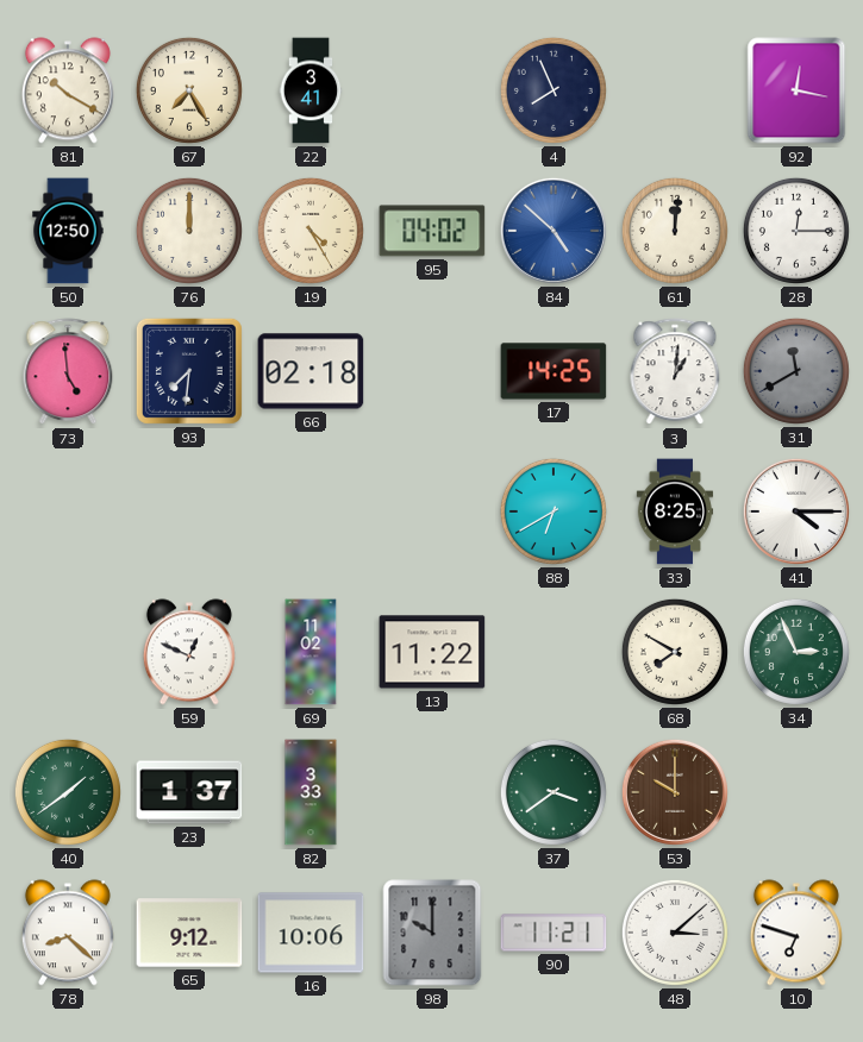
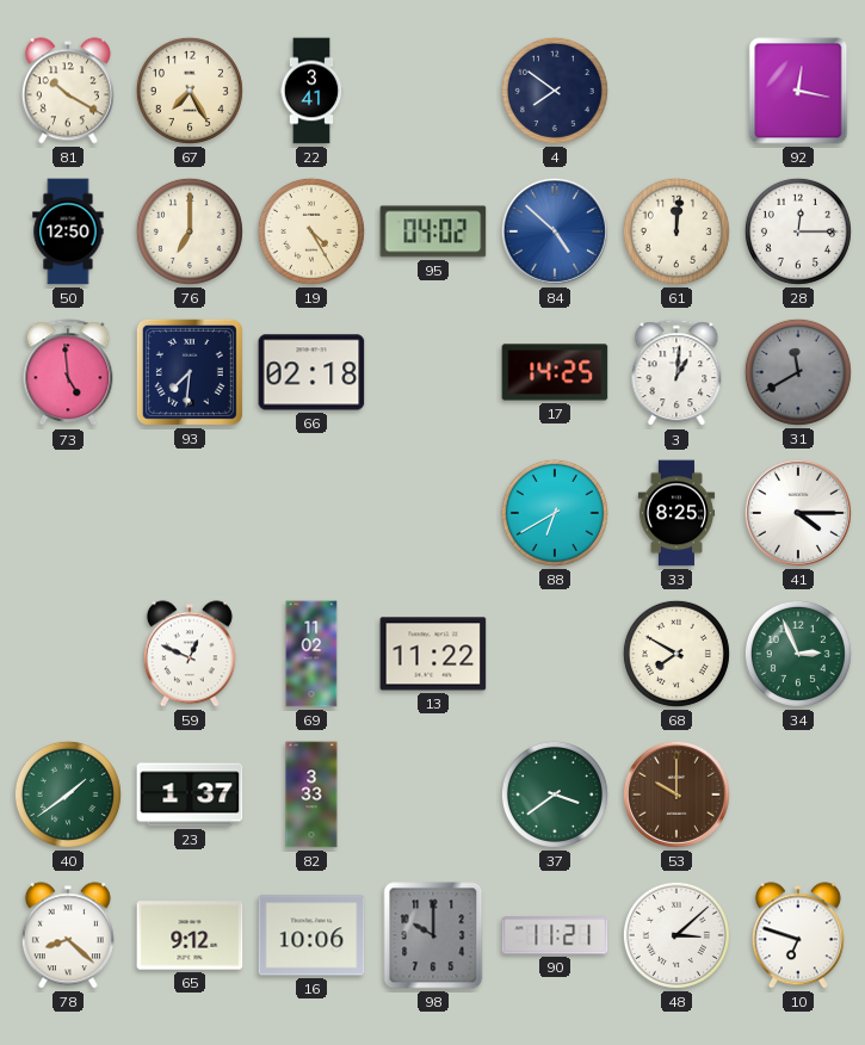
4: 7:56 -> 7:51 (555, 91)
76: 12:00 -> 7:00 (190, 231)
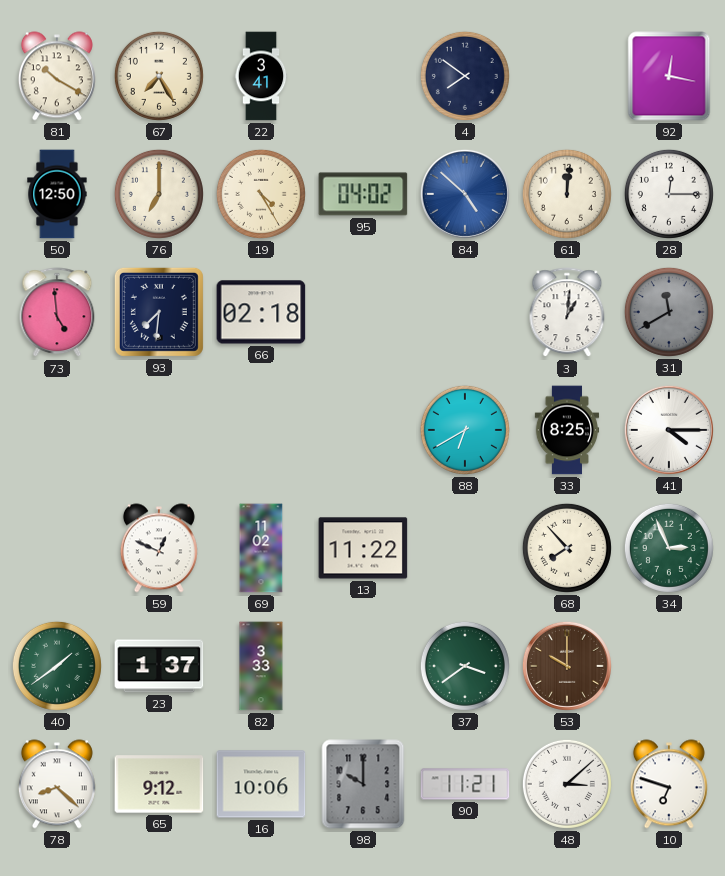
17: 14:25 -> none (555, 372)
68: 7:50 -> 7:53 (567, 548)
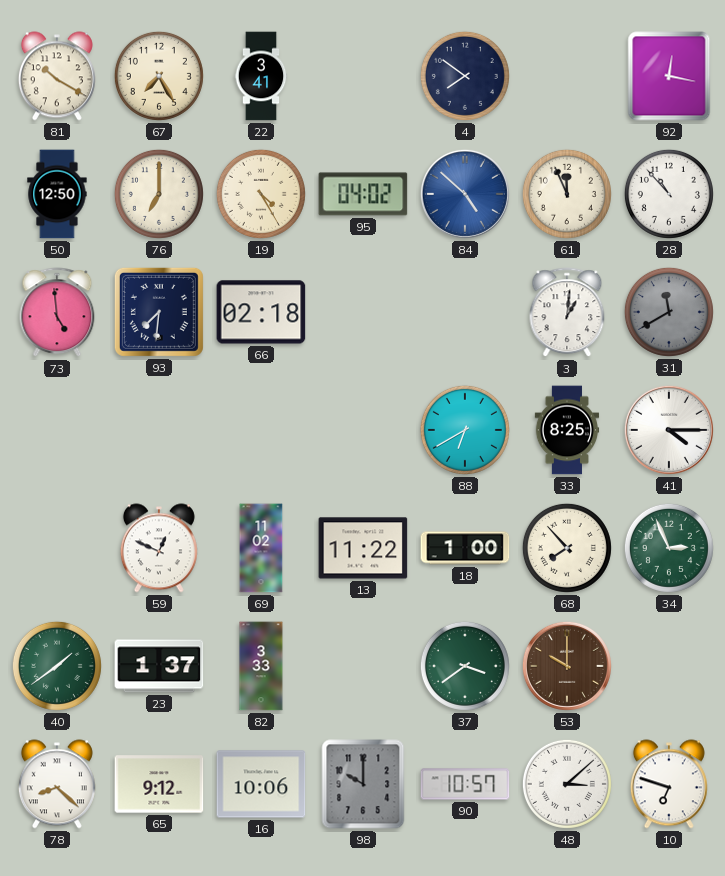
61: 12:01 -> 11:56 (567, 194)
28: 12:15 -> 10:53 (669, 194)
18: none -> 1:00 (465, 548)
90: 11:21 -> 10:57 (465, 784)
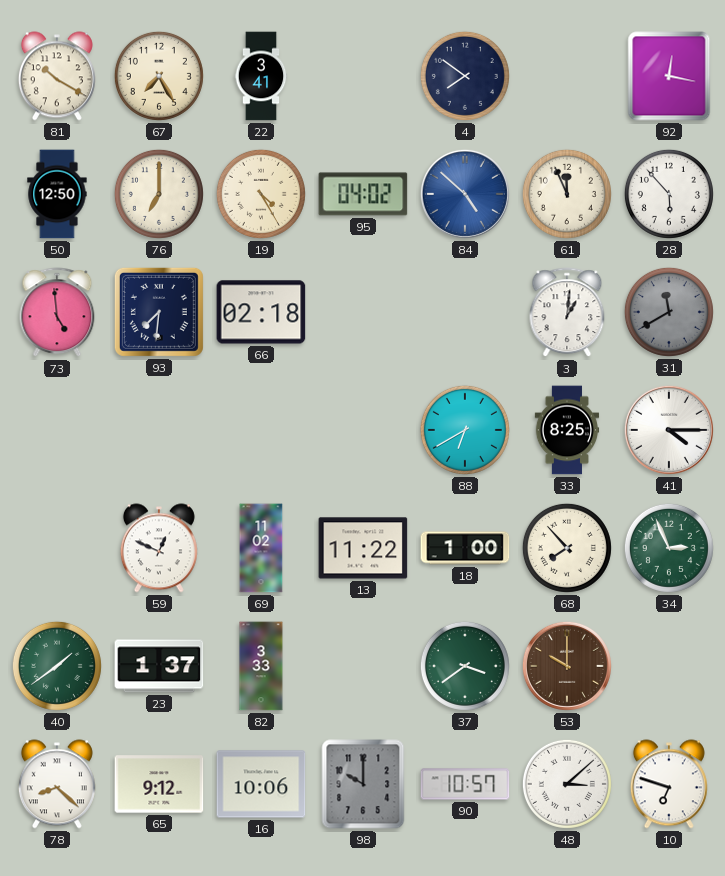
28: 10:53 -> 5:53 (669, 194)
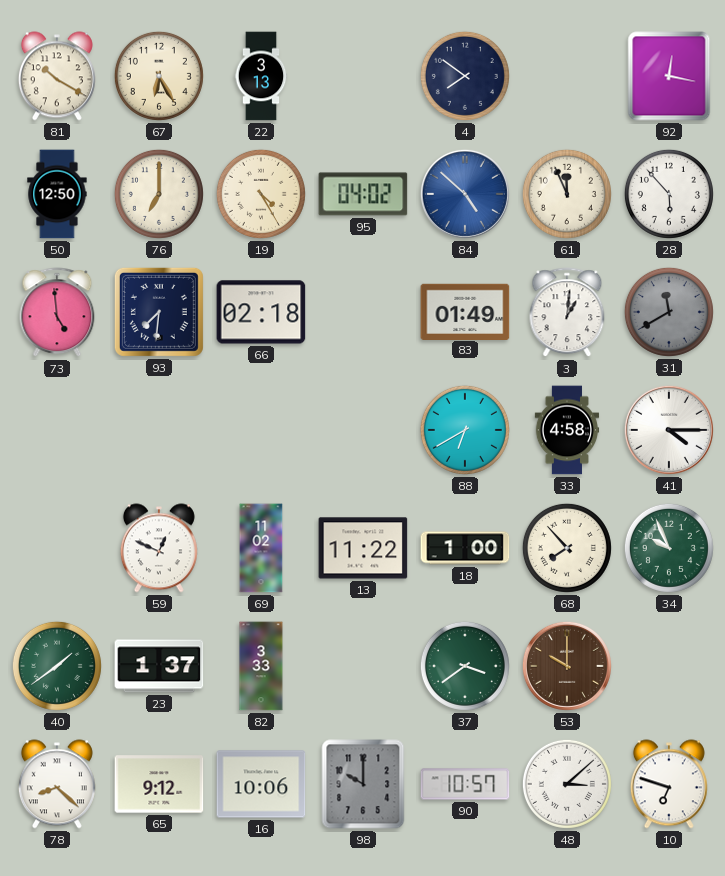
67: 7:25 -> 6:25 (159, 76)
22: 3:41 -> 3:13 (261, 76)
83: none -> 01:49 (465, 311)
33: 8:25 -> 4:58 (567, 430)
34: 2:56 -> 9:56 (669, 548)
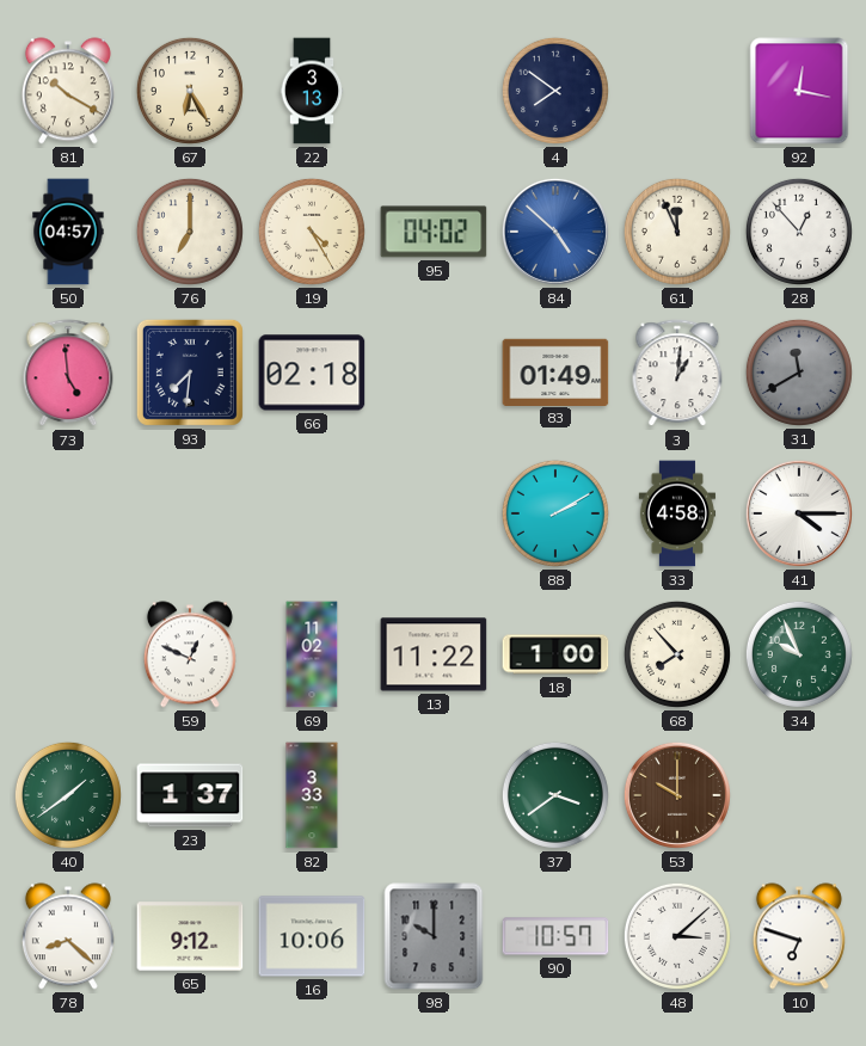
50: 12:50 -> 04:57 (68, 232)
28: 5:53 -> 12:53 (799, 232)
88: 6:40 -> 2:10 (555, 513)
